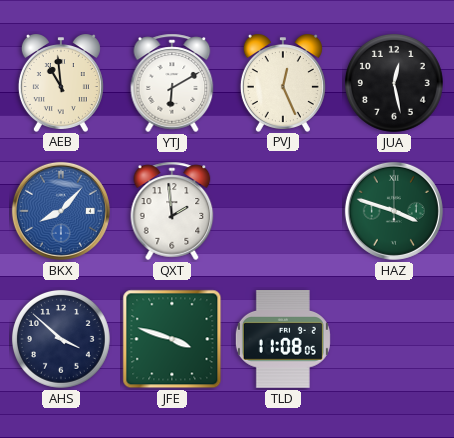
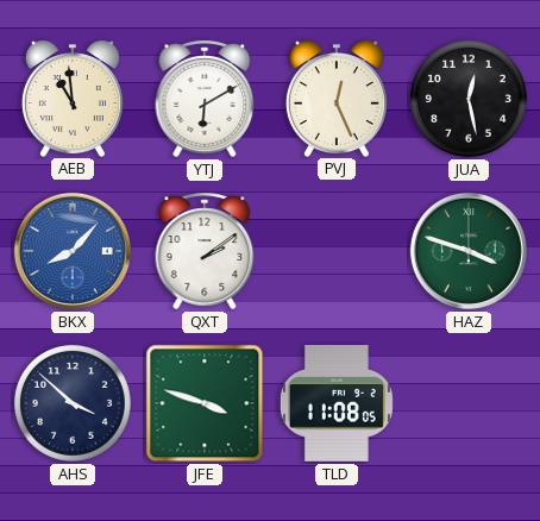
QXT: 1:59 -> 2:09 (205, 251)
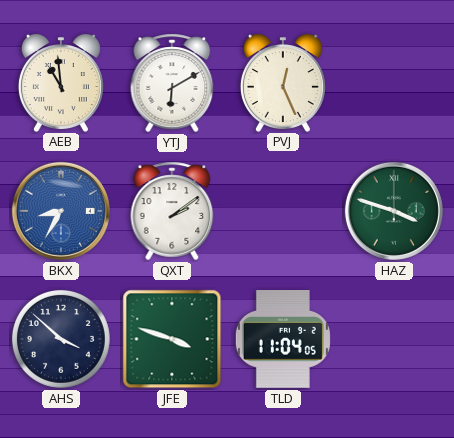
JUA: 12:28 -> none (469, 99)
BKX: 8:07 -> 8:35 (61, 211)
TLD: 11:08 -> 11:04 (283, 340)
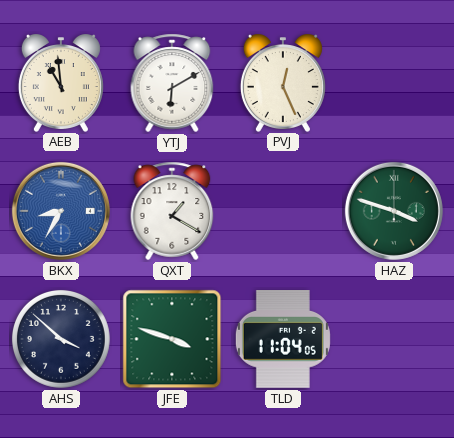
QXT: 2:09 -> 1:20 (172, 211)
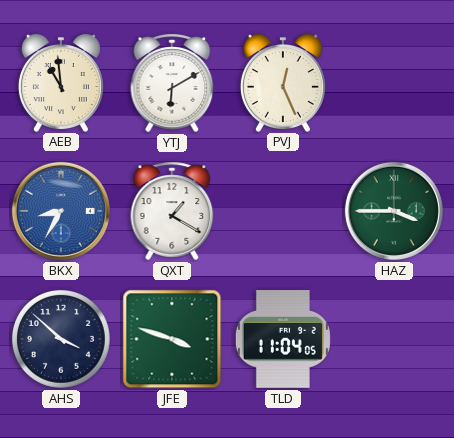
HAZ: 3:48 -> 3:45 (394, 211)
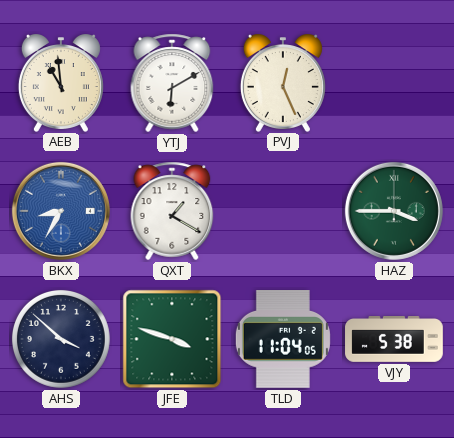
VJY: none -> 5:38 (394, 340)
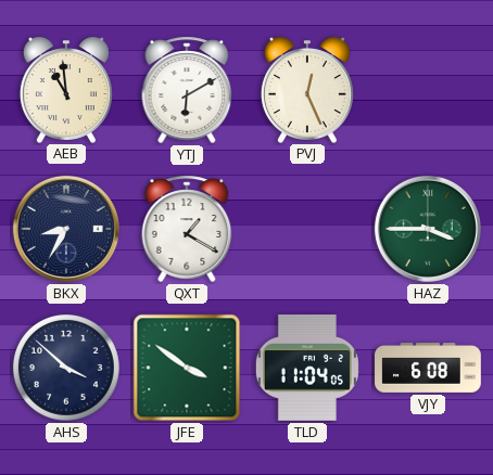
BKX dial: blue -> navy (66, 229)
JFE: 3:48 -> 3:51 (187, 368)
VJY: 5:38 -> 6:08 (428, 369)
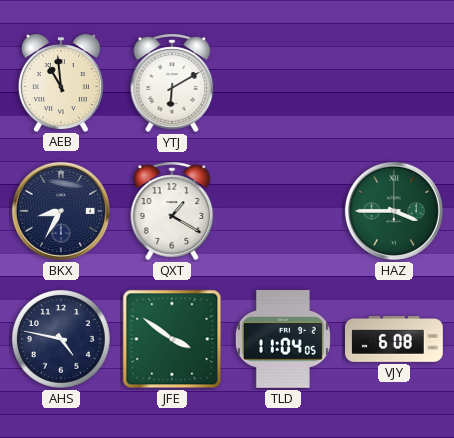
PVJ: 12:26 -> none (307, 90)
AHS: 3:52 -> 4:47 (61, 339)
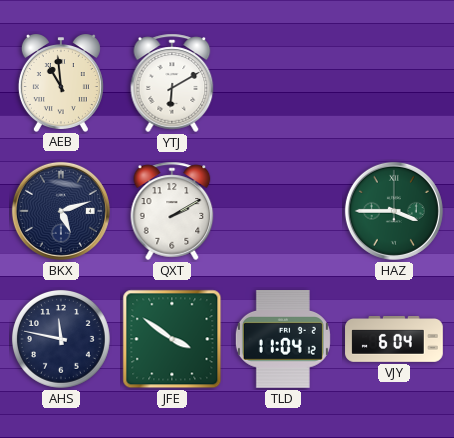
BKX: 8:35 -> 5:12 (61, 211)
QXT: 1:20 -> 2:10 (172, 211)
AHS: 4:47 -> 11:47 (61, 339)
TLD: 11:04:05 -> 11:04:12 (283, 340)
VJY: 6:08 -> 6:04 (394, 340)
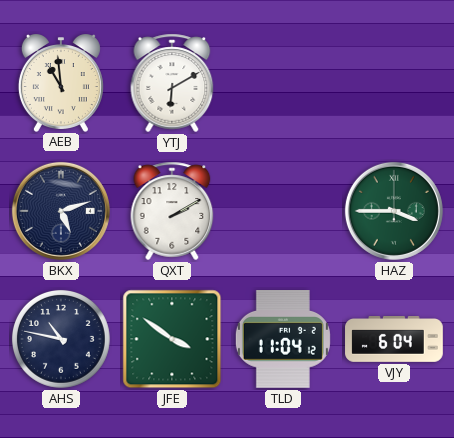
AHS: 11:47 -> 10:47 (61, 339)
